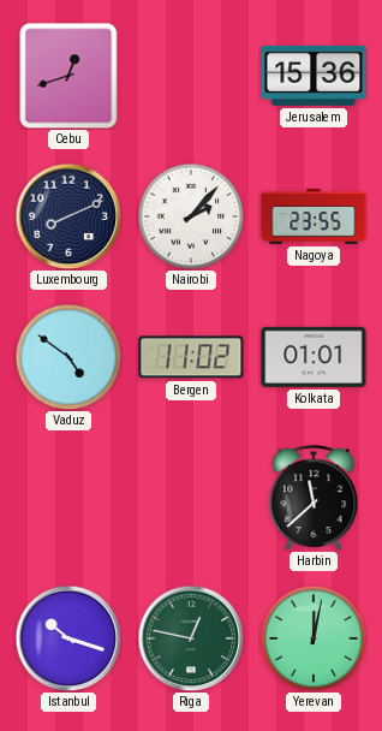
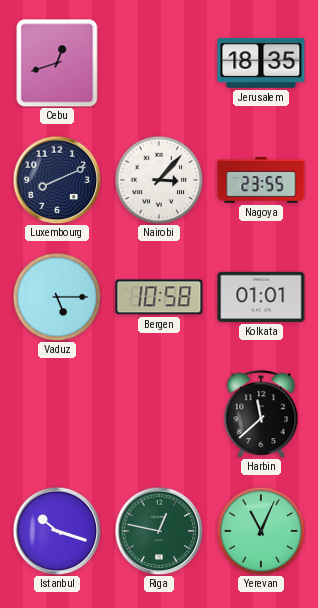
Jerusalem: 15:36 -> 18:35 (261, 63)
Nairobi: 2:07 -> 3:07 (159, 180)
Vaduz: 4:51 -> 5:15 (57, 297)
Bergen: 11:02 -> 10:58 (159, 297)
Yerevan: 12:02 -> 11:04 (261, 531)
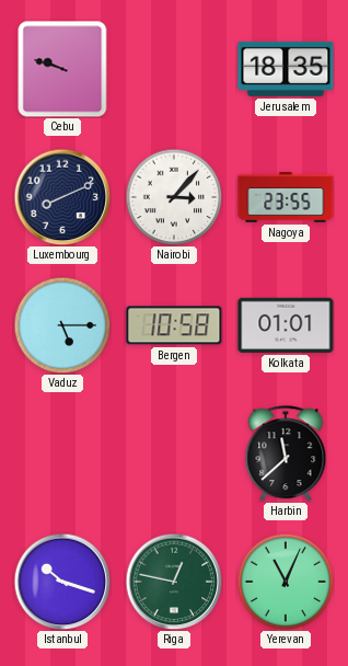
Cebu: 12:42 -> 9:48 (62, 69)
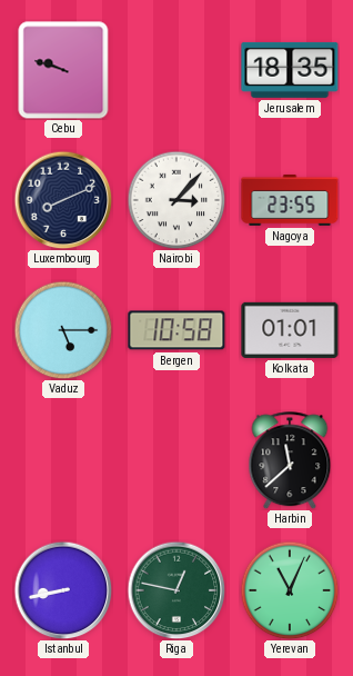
Istanbul: 10:18 -> 8:43 (63, 590)
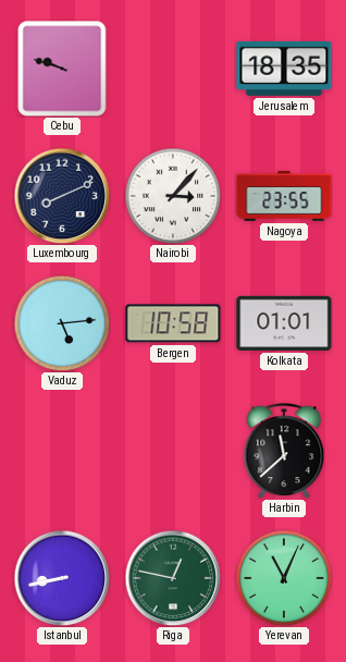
Vaduz: 5:15 -> 5:14 (62, 323)
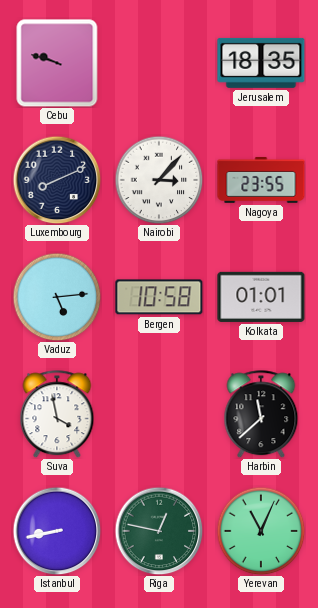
Suva: none -> 3:58 (57, 414)
